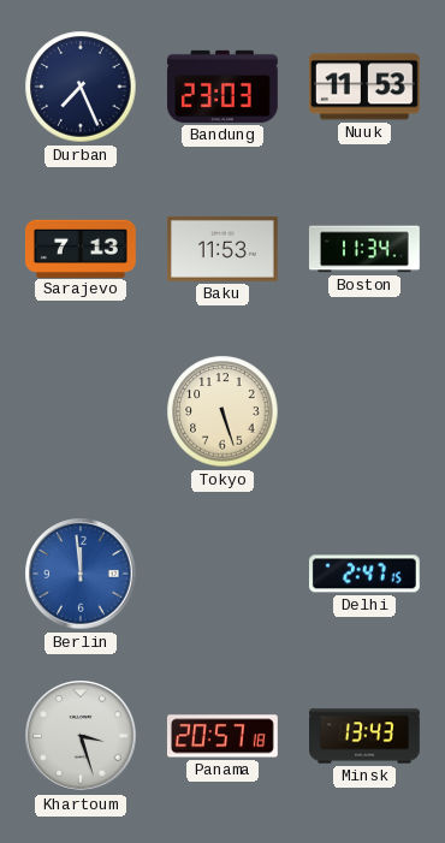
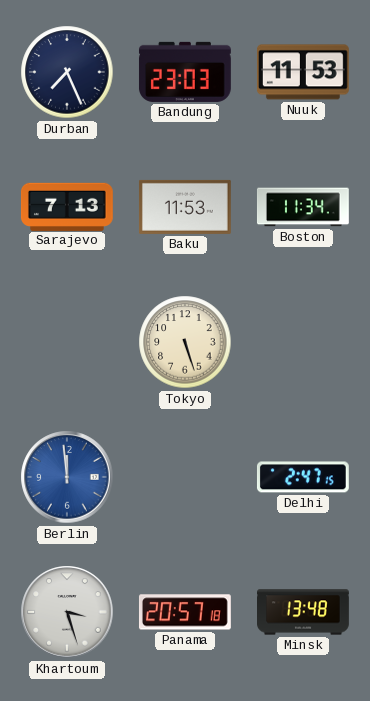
Minsk: 13:43 -> 13:48 (304, 612)
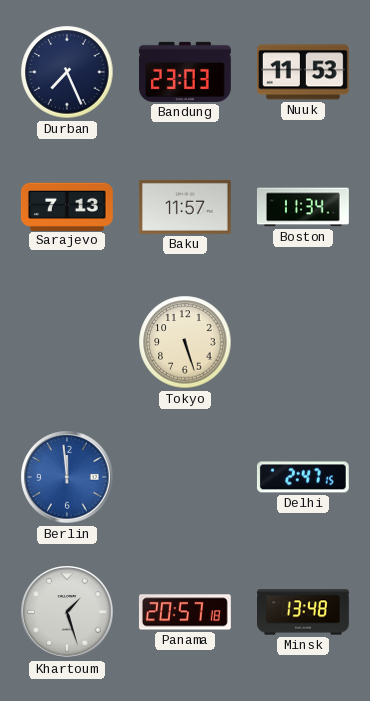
Baku: 11:53 -> 11:57 (185, 207)
Khartoum: 3:27 -> 1:27 (67, 612)
